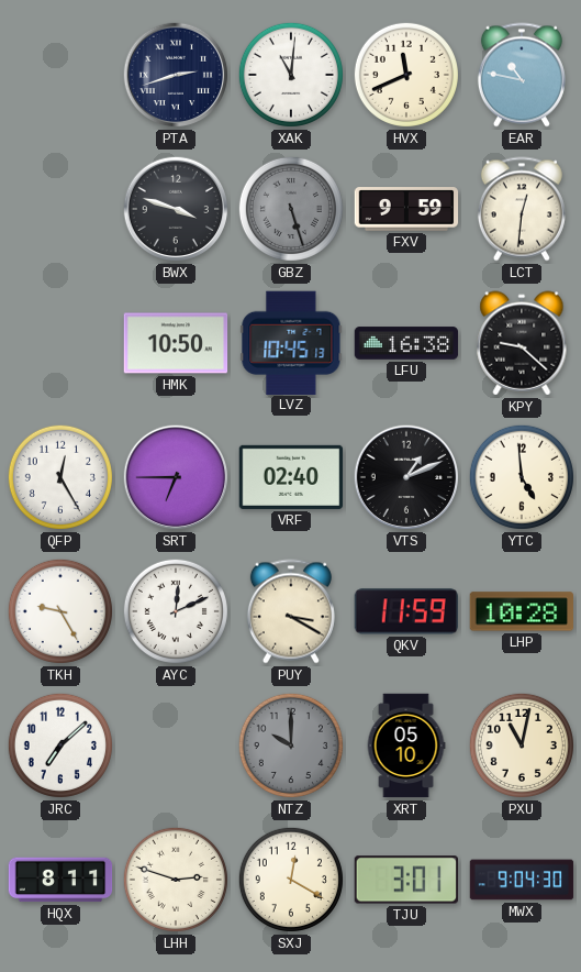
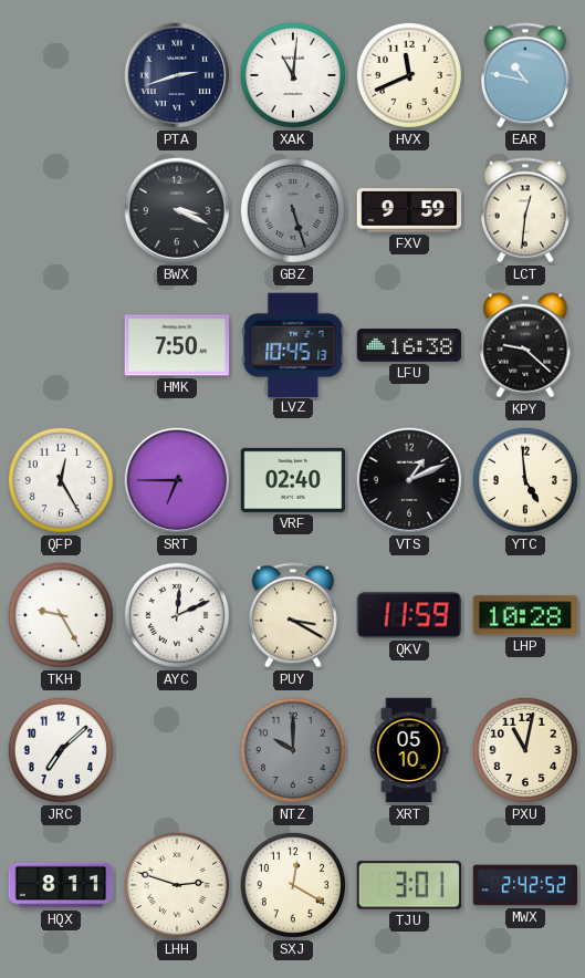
BWX: 3:48 -> 3:19 (177, 210)
HMK: 10:50 -> 7:50 (177, 345)
MWX: 9:04 -> 2:42 (525, 885)
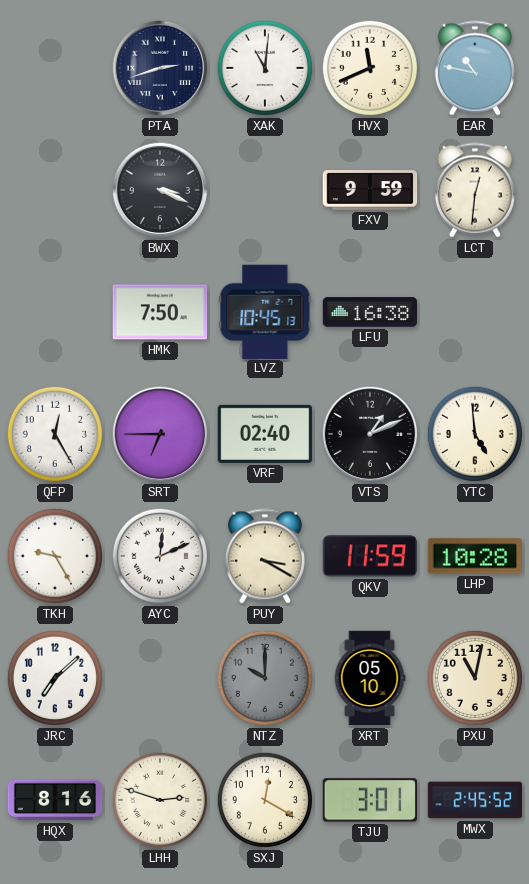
GBZ: 5:27 -> none (293, 210)
KPY: 9:22 -> none (525, 345)
HQX: 8:11 -> 8:16 (55, 800)
MWX: 2:42 -> 2:45 (475, 800)
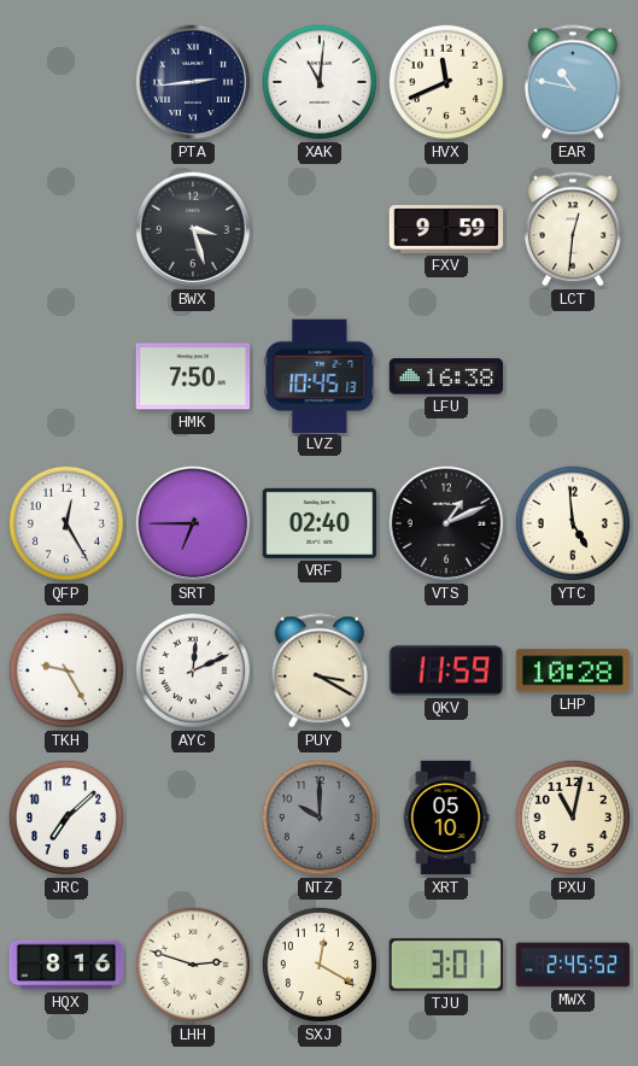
PTA: 2:42 -> 2:44 (193, 82)
BWX: 3:19 -> 3:27 (193, 229)
